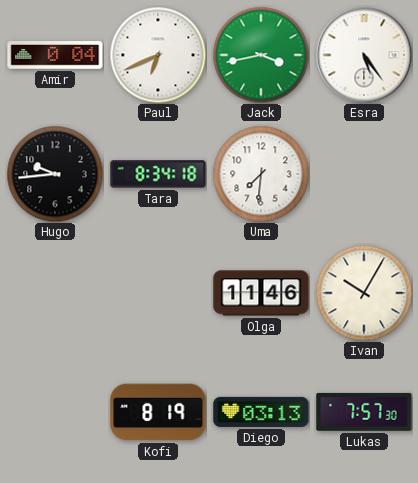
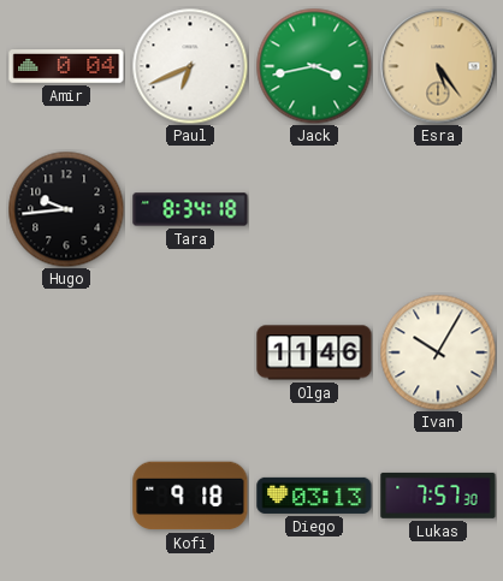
Esra dial: white -> champagne (438, 66)
Uma: 7:31 -> none (261, 174)
Kofi: 8:19 -> 9:18 (190, 496)
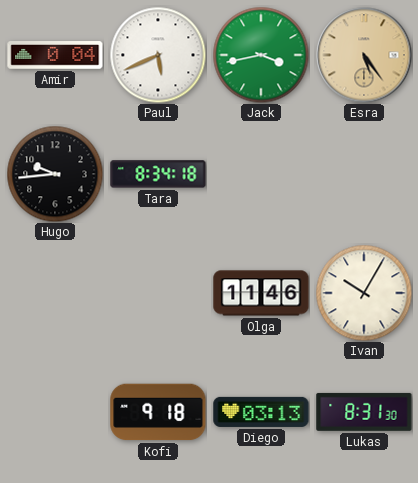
Paul: 6:41 -> 5:41 (158, 55)
Lukas: 7:57 -> 8:31 (364, 412)
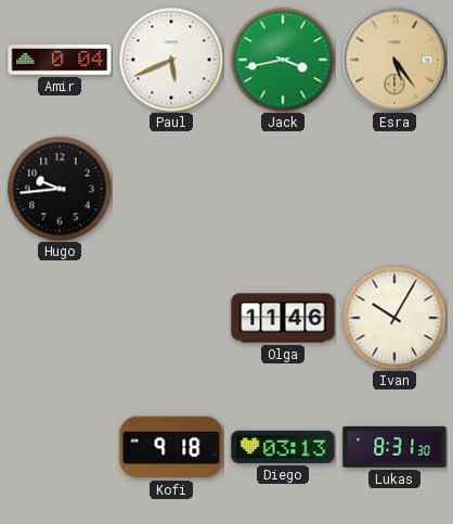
Tara: 8:34 -> none (158, 174)
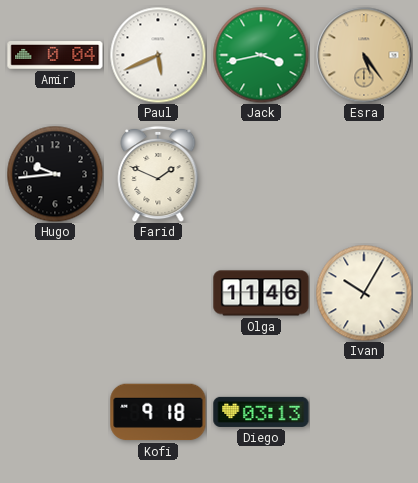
Farid: none -> 1:49 (158, 174)
Lukas: 8:31 -> none (394, 447)
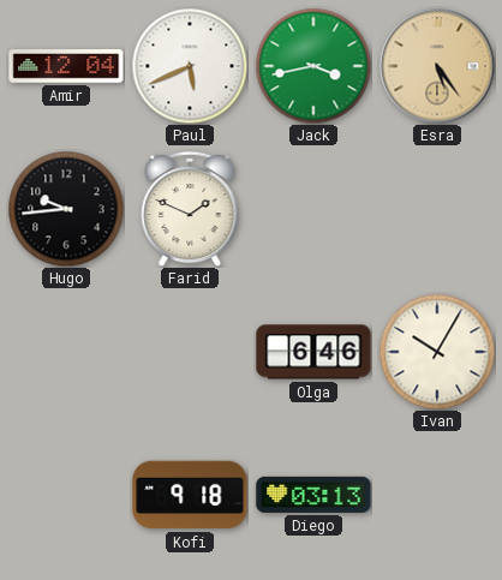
Amir: 0:04 -> 12:04 (66, 66)
Olga: 11:46 -> 6:46 (313, 352)
